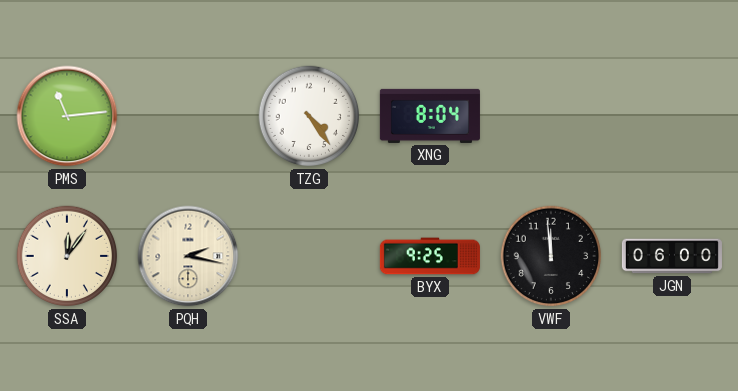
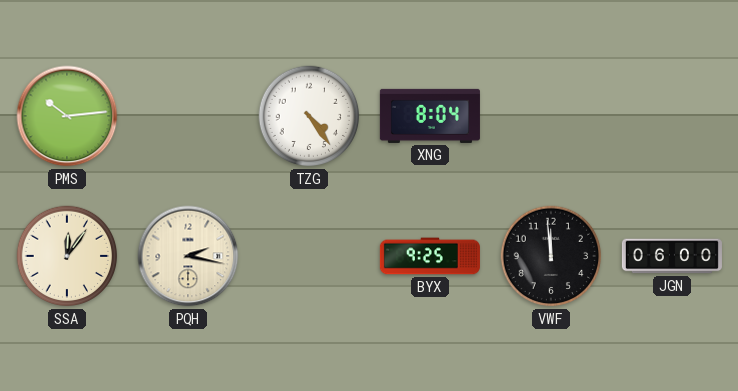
PMS: 11:14 -> 10:14 (67, 116)
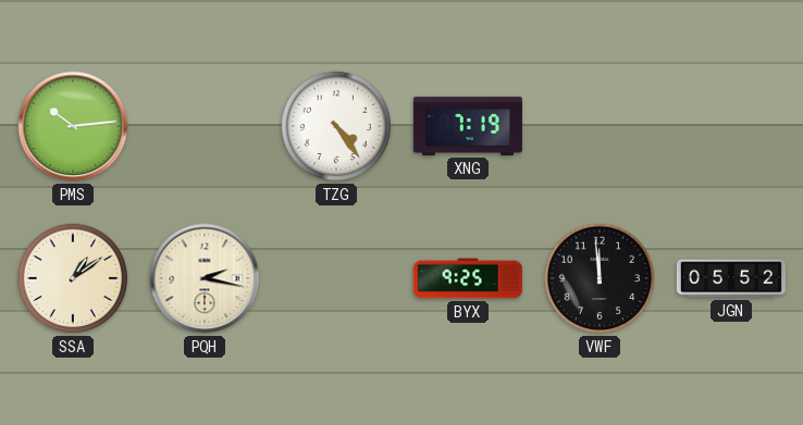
XNG: 8:04 -> 7:19 (468, 126)
SSA: 12:06 -> 1:09 (73, 278)
JGN: 06:00 -> 05:52 (731, 278)
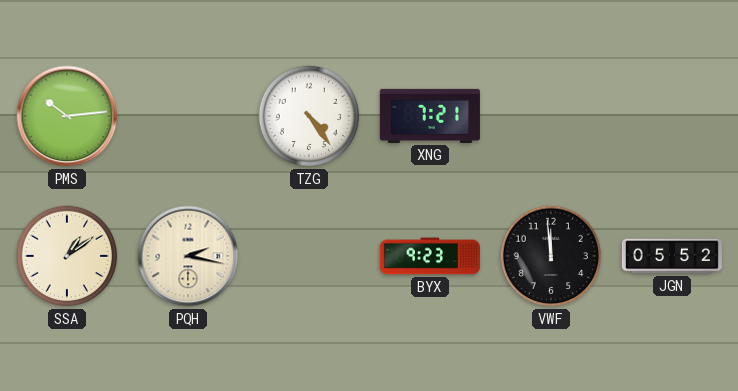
XNG: 7:19 -> 7:21 (430, 116)
BYX: 9:25 -> 9:23 (430, 256)
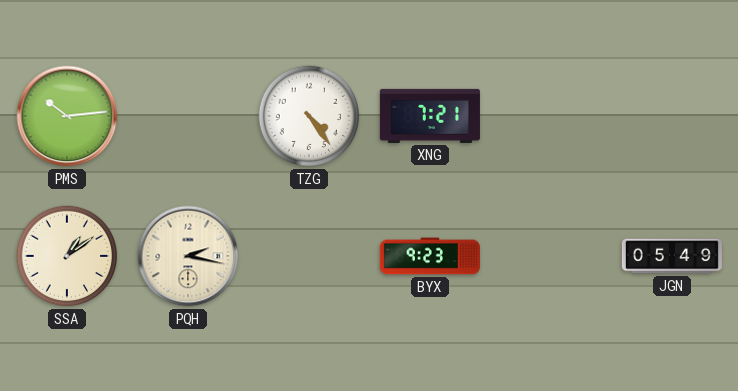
VWF: 11:59 -> none (551, 256)
JGN: 05:52 -> 05:49 (672, 256)
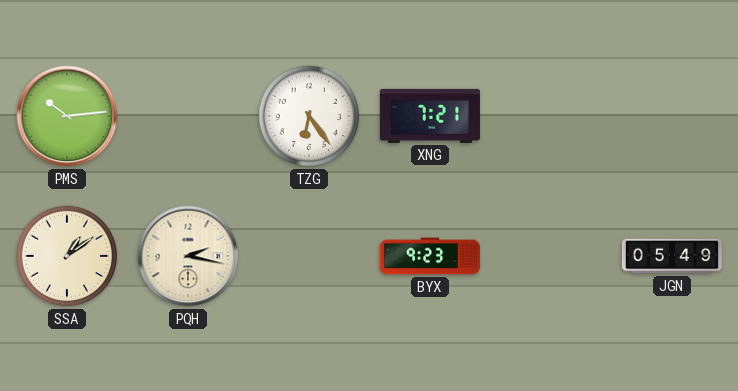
TZG: 4:24 -> 6:24 (309, 116)
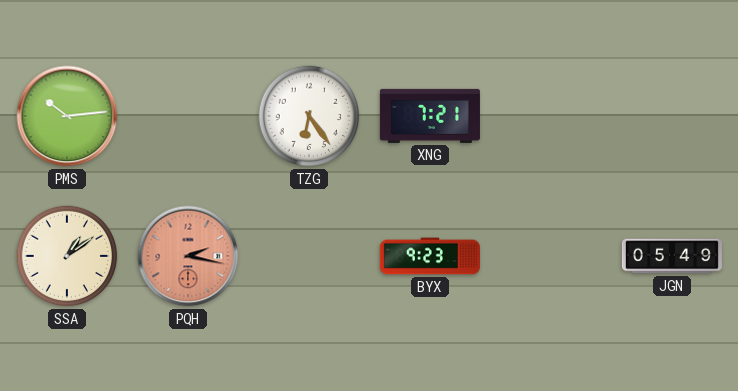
PQH dial: cream -> salmon (188, 256)
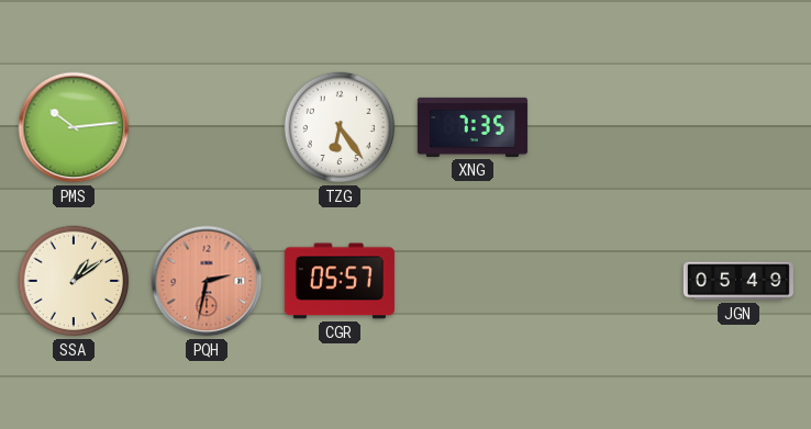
XNG: 7:21 -> 7:35 (473, 127)
PQH: 2:17 -> 2:32 (207, 281)
CGR: none -> 05:57 (340, 281)
BYX: 9:23 -> none (430, 256)
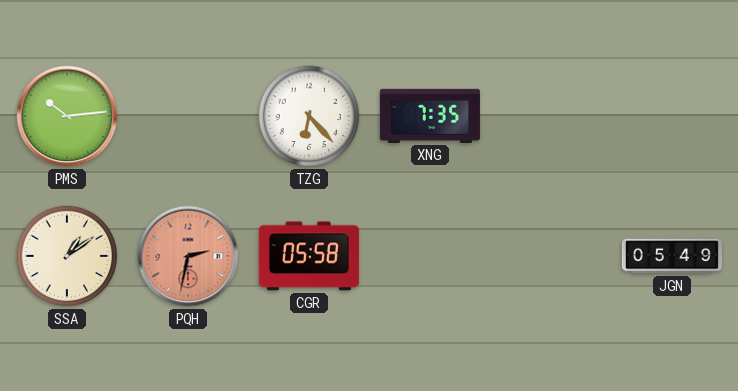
TZG: 6:24 -> 6:23 (309, 116)
CGR: 05:57 -> 05:58 (309, 256)
